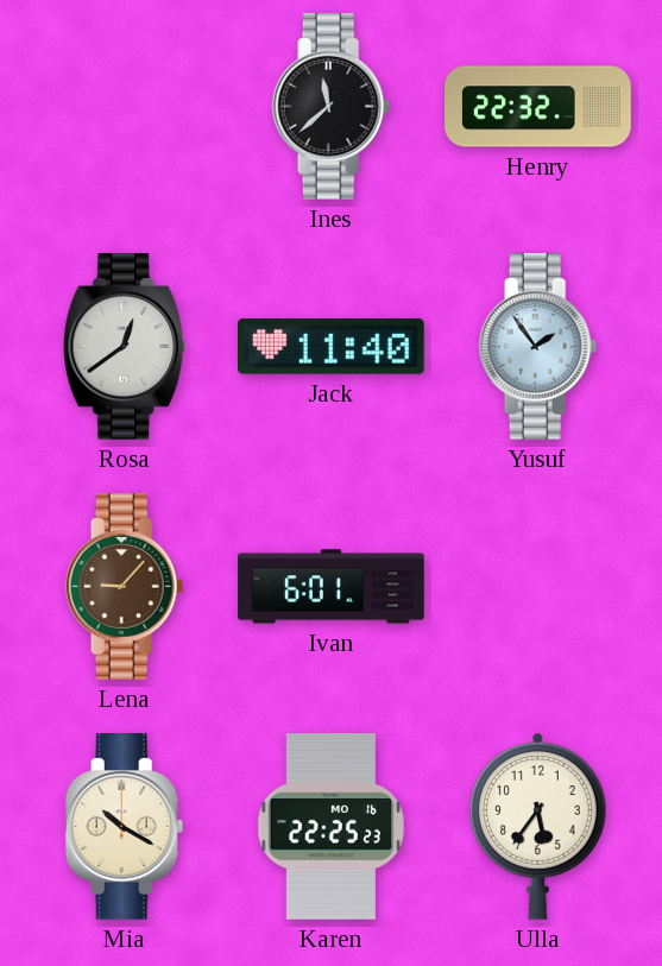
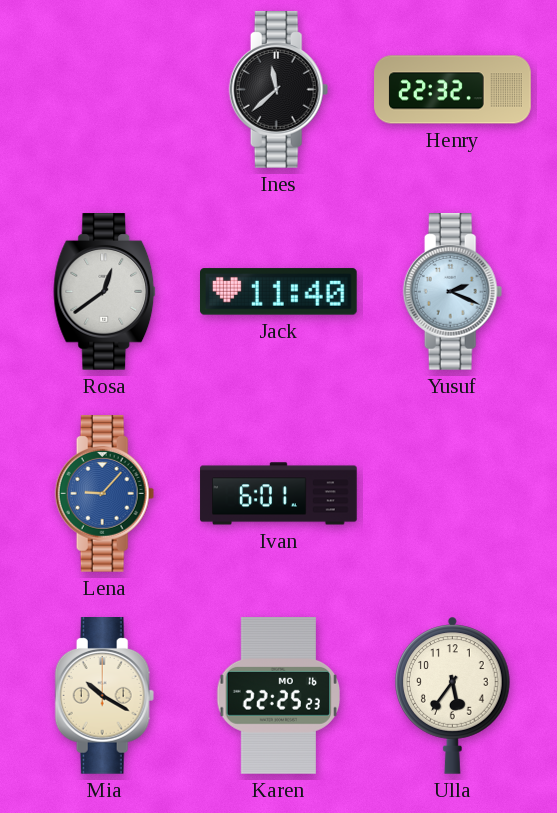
Yusuf: 1:54 -> 2:19 (453, 292)
Lena dial: brown -> blue (105, 494)
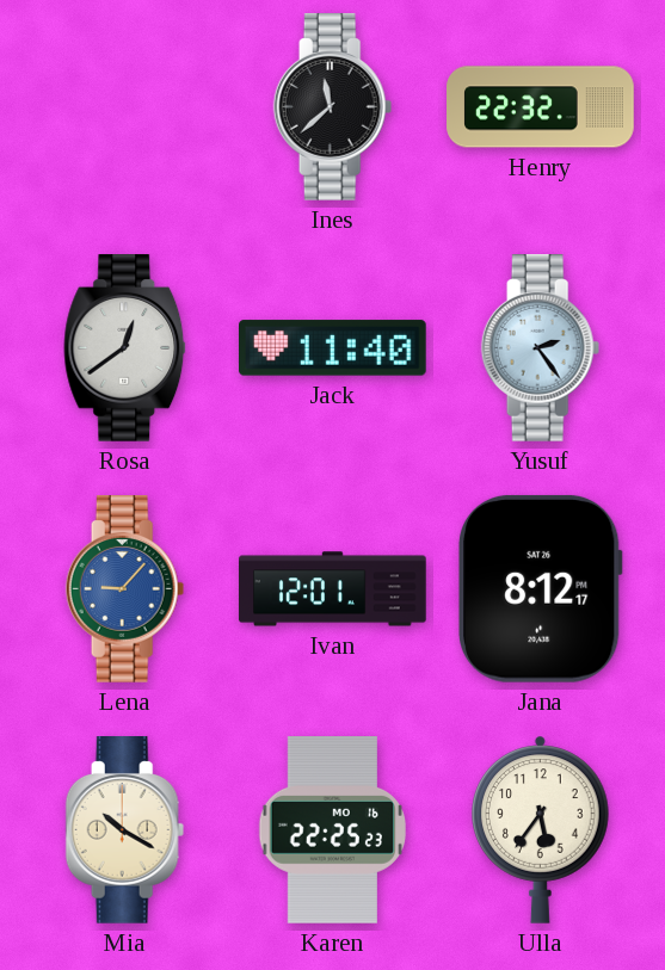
Yusuf: 2:19 -> 2:24 (541, 348)
Ivan: 6:01 -> 12:01 (333, 589)
Jana: none -> 8:12 (541, 588)
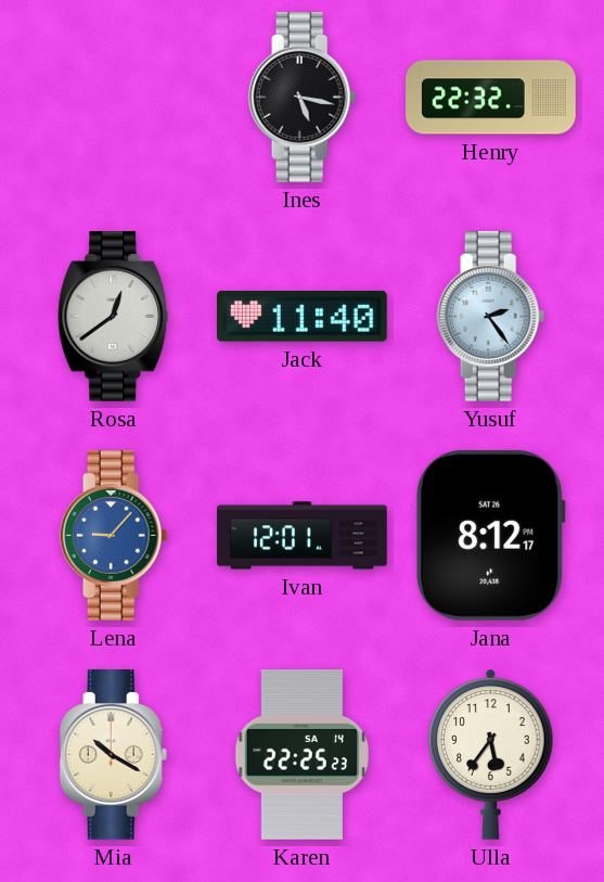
Ines: 11:38 -> 5:17 (303, 98)
Karen date: MO 16 -> SA 14 (301, 755)
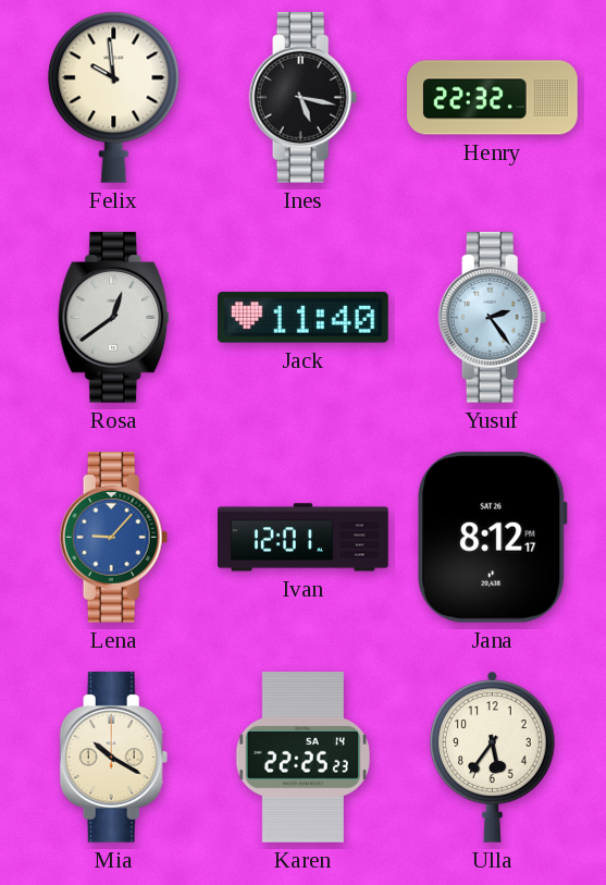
Felix: none -> 9:59 (114, 97)
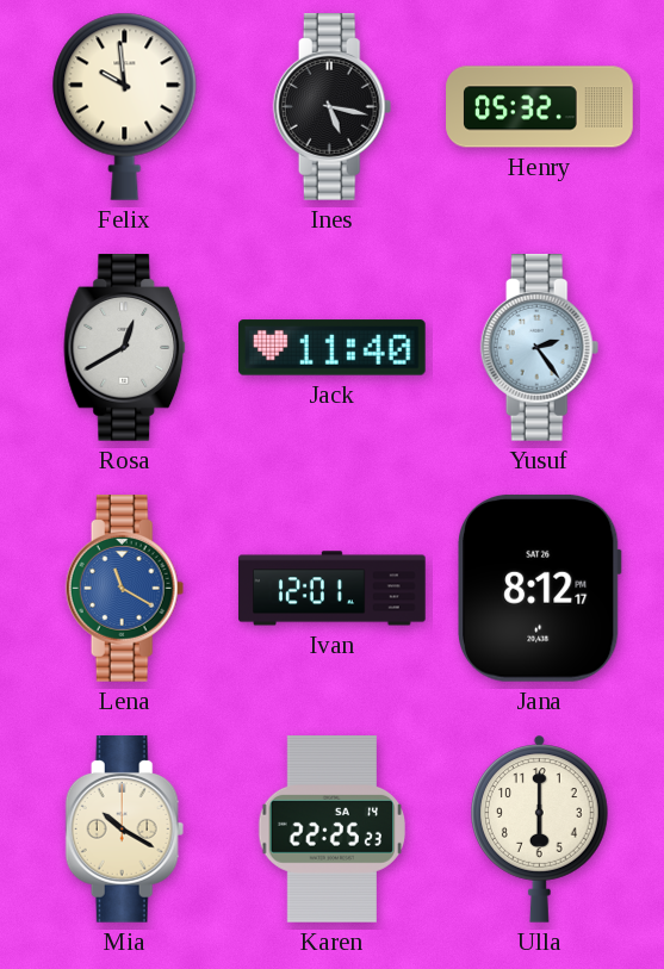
Henry: 22:32 -> 05:32 (540, 107)
Rosa: 12:39 -> 12:40 (125, 348)
Lena: 9:07 -> 11:20 (125, 589)
Ulla: 5:36 -> 6:00 (540, 828)
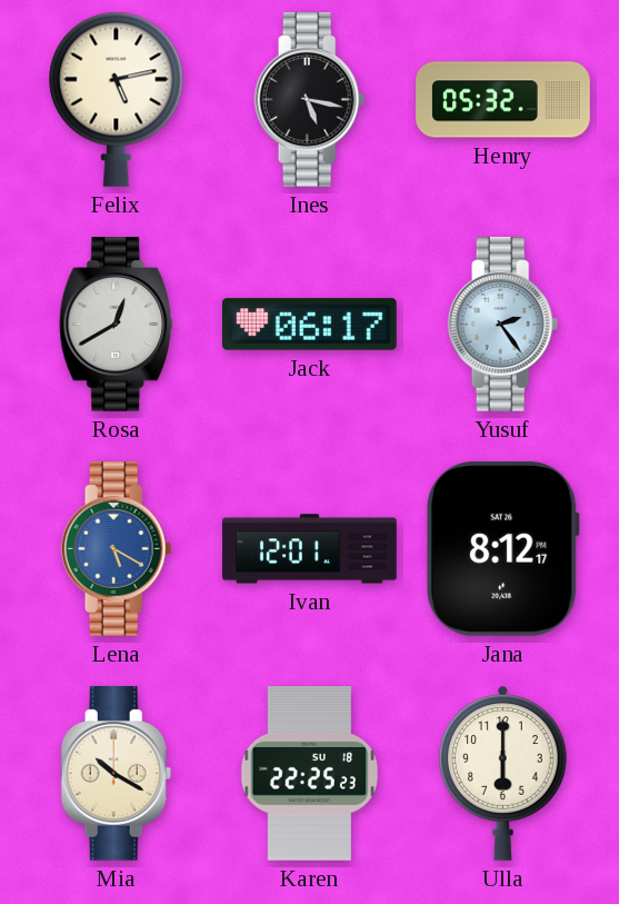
Felix: 9:59 -> 5:13 (117, 99)
Jack: 11:40 -> 06:17 (310, 325)
Lena: 11:20 -> 5:20 (117, 549)
Karen date: SA 14 -> SU 18 (309, 774)
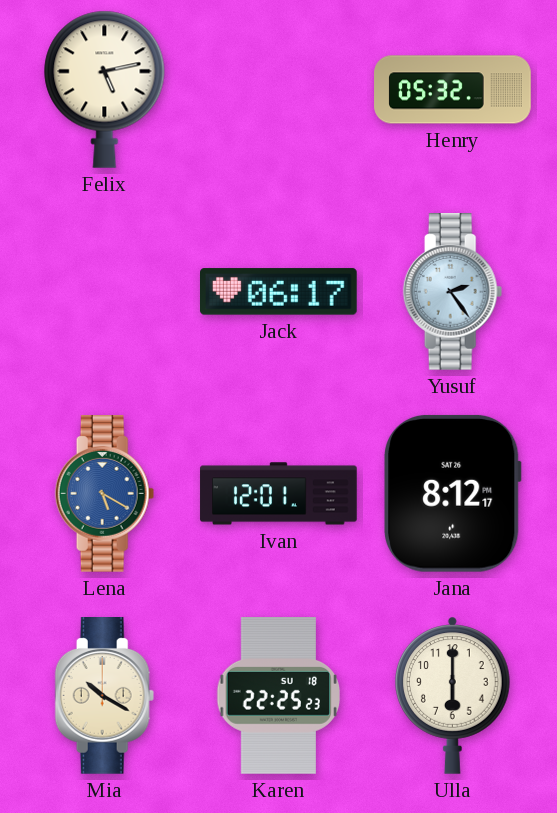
Ines: 5:17 -> none (310, 100)
Rosa: 12:40 -> none (117, 325)
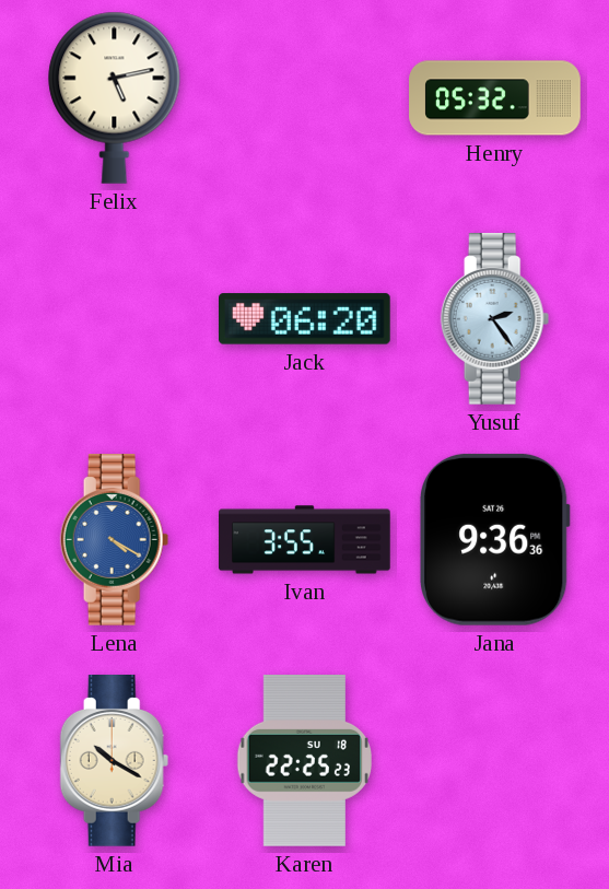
Jack: 06:17 -> 06:20 (305, 319)
Lena: 5:20 -> 4:20 (115, 540)
Ivan: 12:01 -> 3:55 (305, 540)
Jana: 8:12 -> 9:36 (495, 539)
Ulla: 6:00 -> none (453, 695)
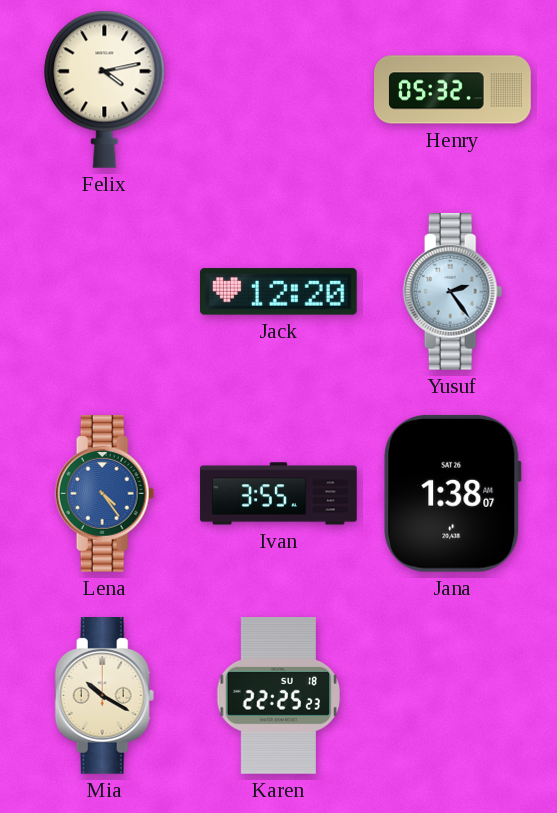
Felix: 5:13 -> 4:13 (105, 89)
Jack: 06:20 -> 12:20 (279, 292)
Lena: 4:20 -> 4:24 (105, 494)
Jana: 9:36 -> 1:38 (453, 493)
